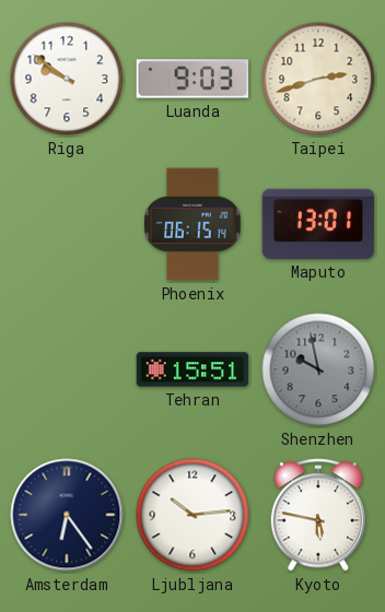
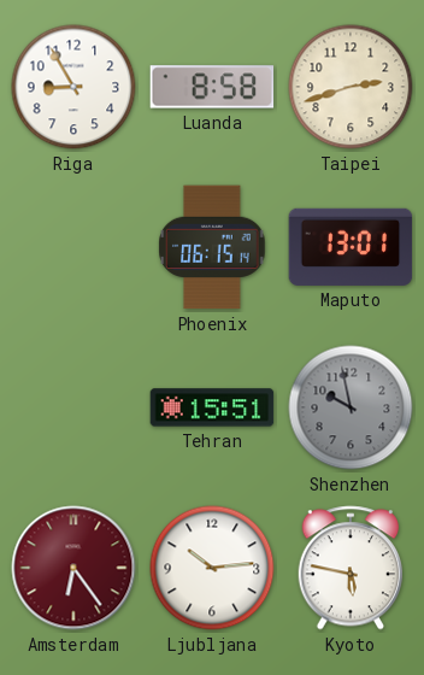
Riga: 9:51 -> 8:55 (73, 87)
Luanda: 9:03 -> 8:58 (212, 87)
Amsterdam dial: navy -> burgundy (73, 568)
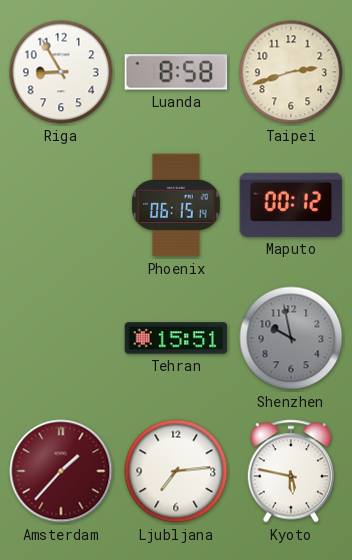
Maputo: 13:01 -> 00:12 (291, 205)
Amsterdam: 6:24 -> 1:37 (61, 471)
Ljubljana: 10:14 -> 7:14 (176, 471)
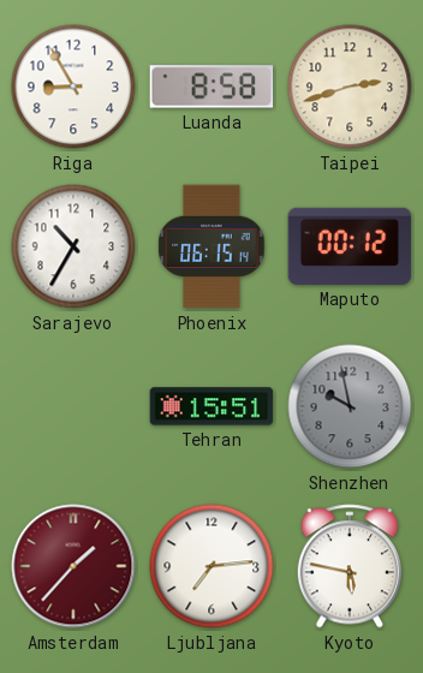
Sarajevo: none -> 10:35 (73, 246)
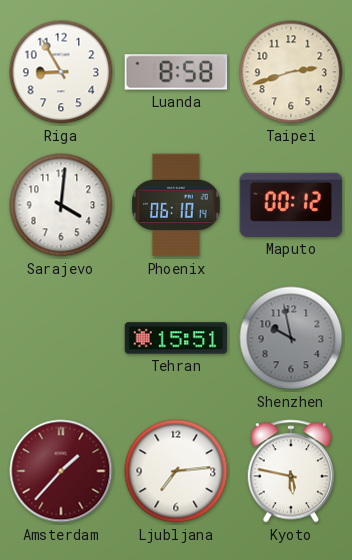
Sarajevo: 10:35 -> 4:01 (61, 205)
Phoenix: 06:15 -> 06:10 (176, 205)
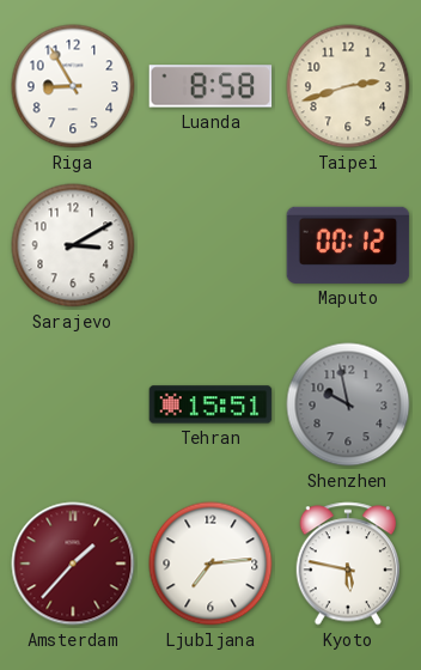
Sarajevo: 4:01 -> 3:10 (73, 245)
Phoenix: 06:10 -> none (176, 205)
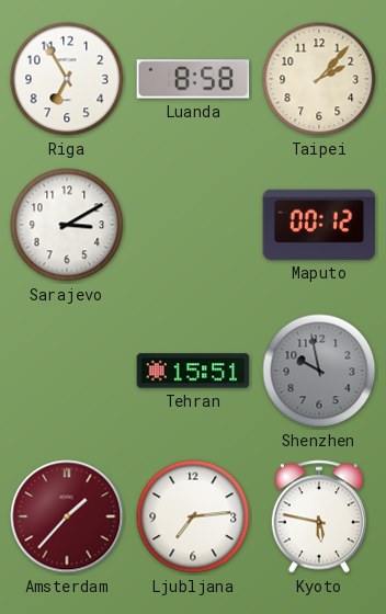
Riga: 8:55 -> 6:55 (67, 79)
Taipei: 2:42 -> 2:07 (319, 79)
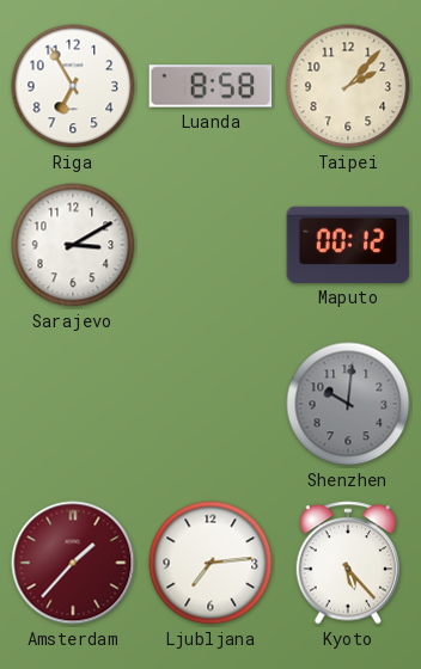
Tehran: 15:51 -> none (193, 371)
Shenzhen: 9:58 -> 10:01 (348, 404)
Kyoto: 5:47 -> 5:23 (347, 563)
